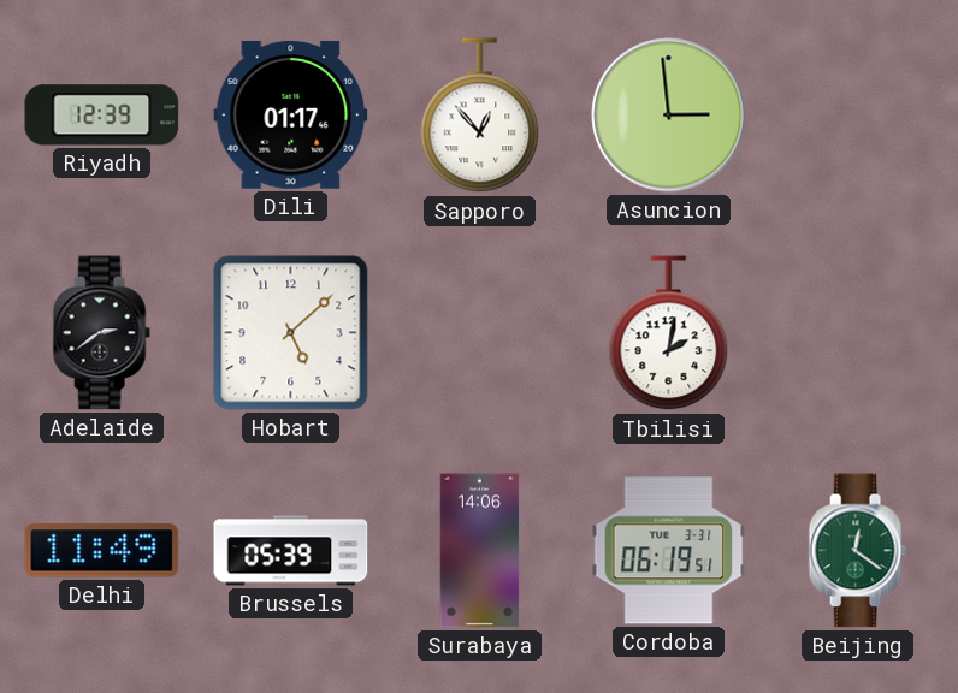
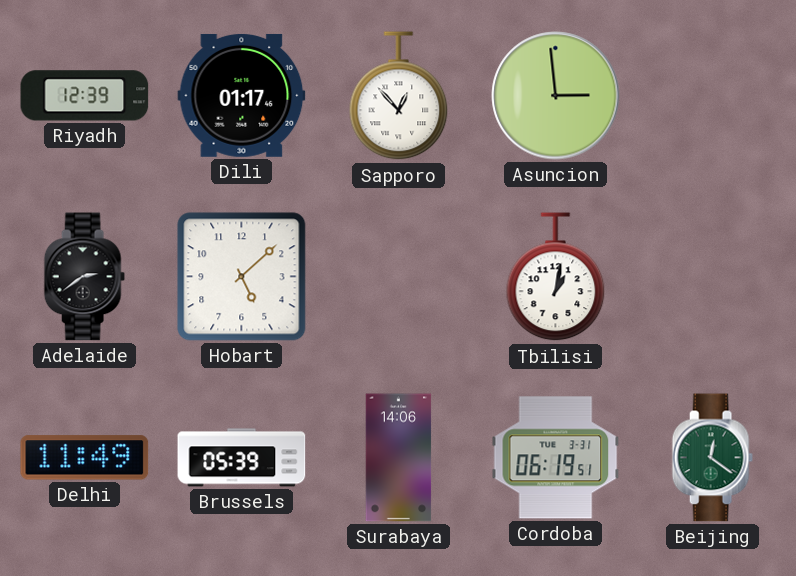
Tbilisi: 2:02 -> 1:02 (556, 277)
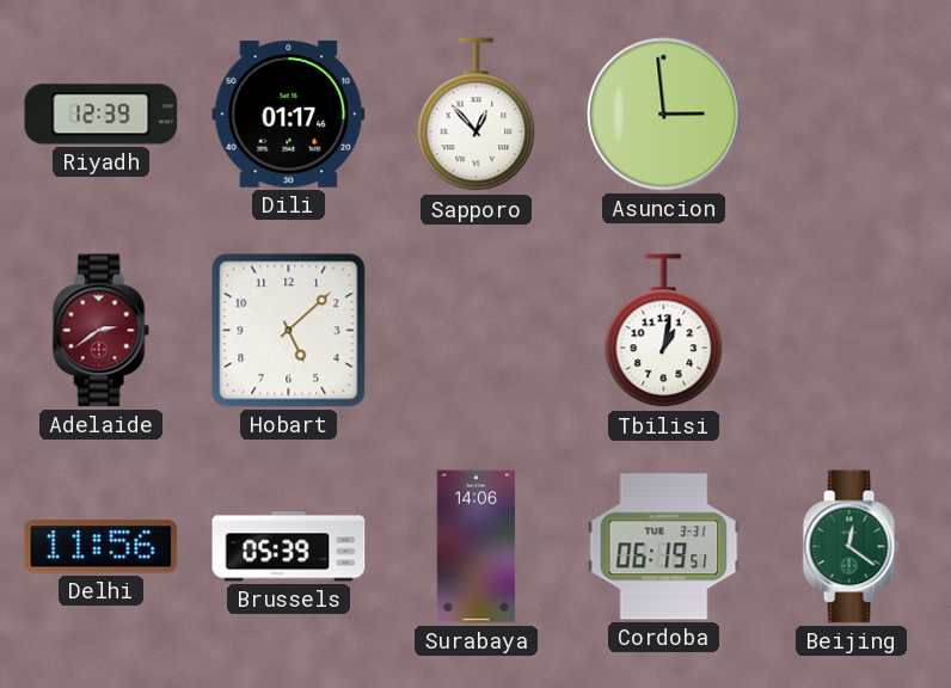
Adelaide dial: black -> burgundy (100, 331)
Delhi: 11:49 -> 11:56 (102, 547)
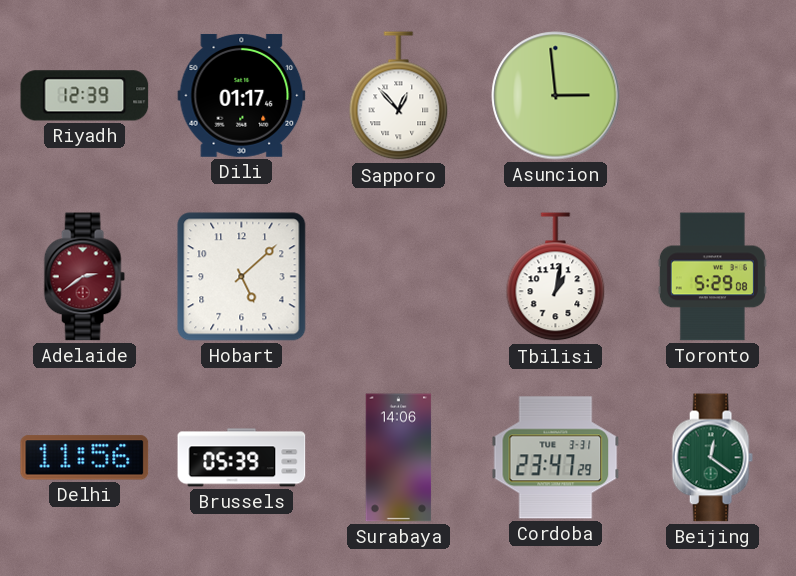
Toronto: none -> 5:29 (712, 277)
Cordoba: 06:19 -> 23:47 (556, 458)
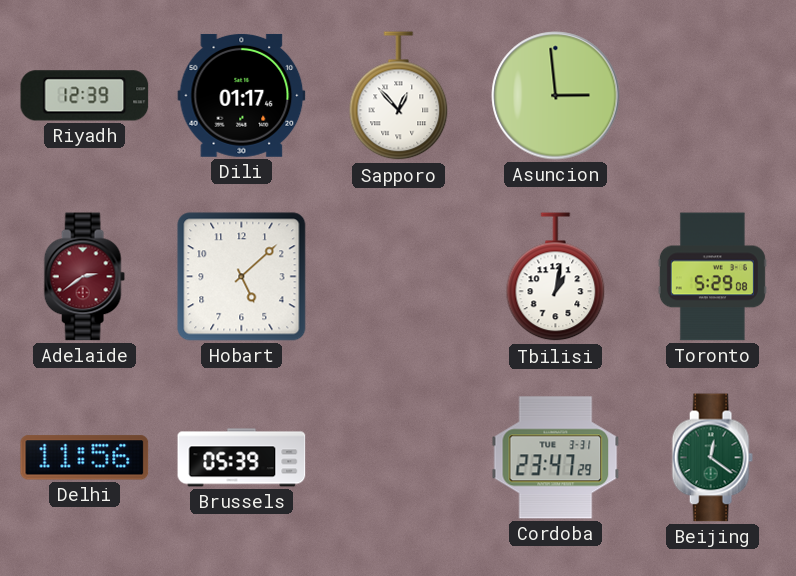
Surabaya: 14:06 -> none (399, 458)
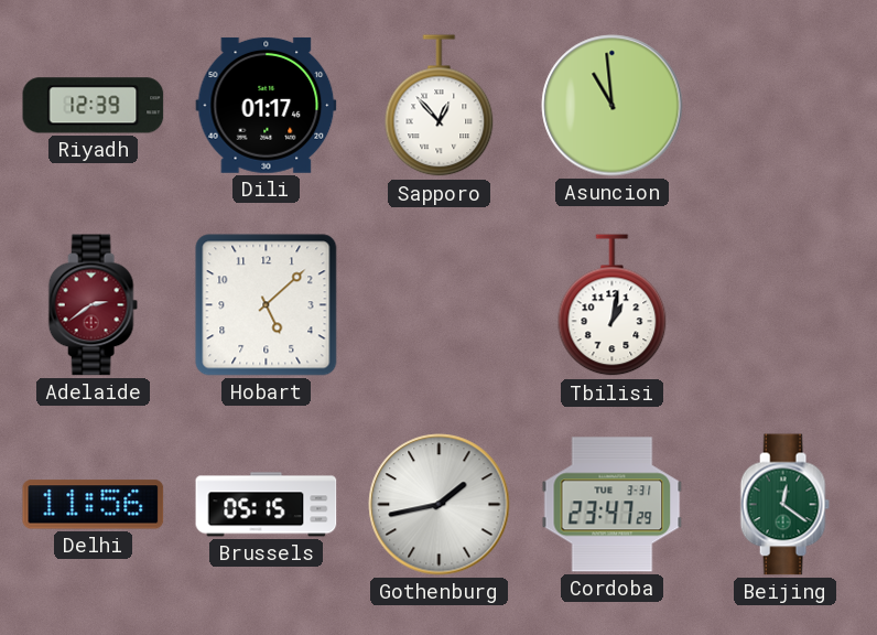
Asuncion: 2:59 -> 10:59 (613, 106)
Toronto: 5:29 -> none (712, 277)
Brussels: 05:39 -> 05:15 (267, 505)
Gothenburg: none -> 1:43 (440, 505)
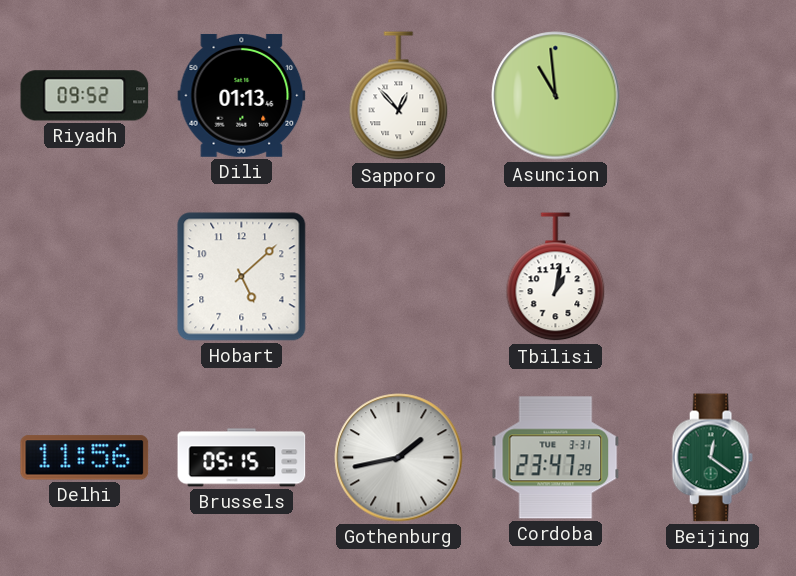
Riyadh: 12:39 -> 09:52 (85, 96)
Dili: 01:17 -> 01:13 (242, 95)
Adelaide: 2:39 -> none (93, 305)
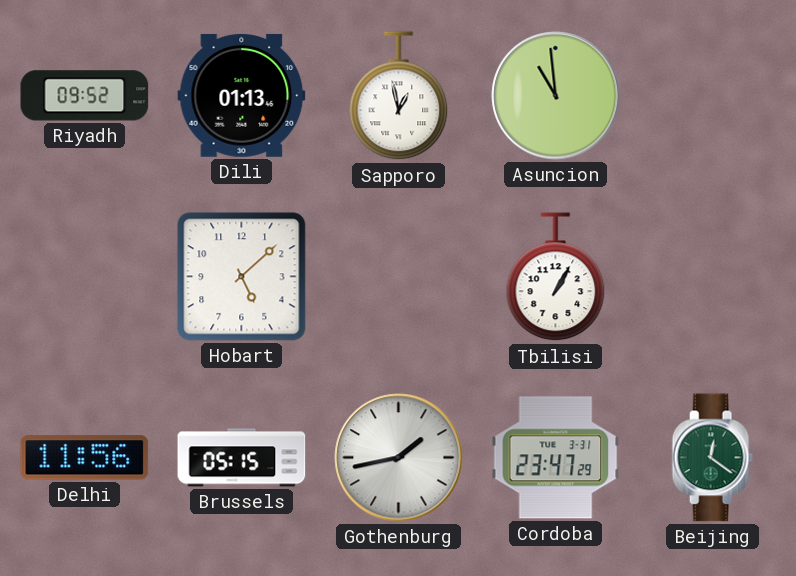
Sapporo: 12:53 -> 12:58 (399, 96)
Tbilisi: 1:02 -> 1:05 (556, 277)
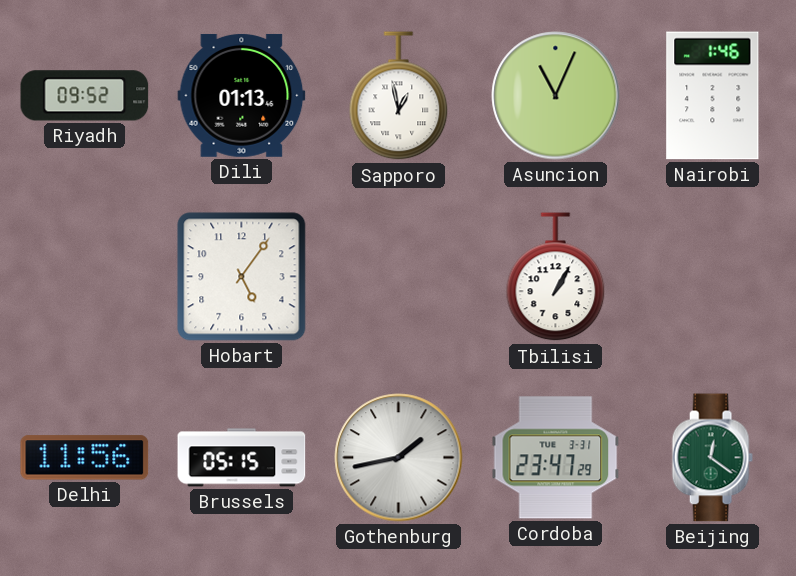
Asuncion: 10:59 -> 11:04 (556, 96)
Nairobi: none -> 1:46 (713, 96)
Hobart: 5:08 -> 5:06 (242, 277)
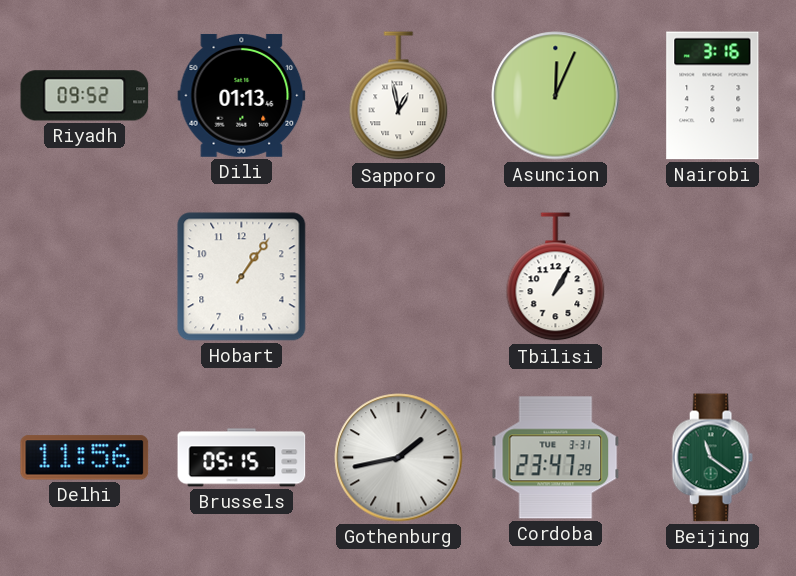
Asuncion: 11:04 -> 12:04 (556, 96)
Nairobi: 1:46 -> 3:16 (713, 96)
Hobart: 5:06 -> 1:06 (242, 277)
Beijing: 12:21 -> 11:21 (712, 458)
